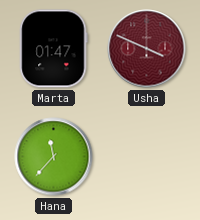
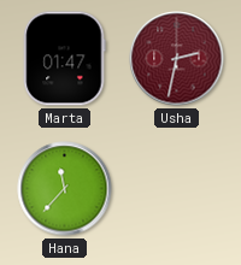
Usha: 3:49 -> 2:32 (177, 59)
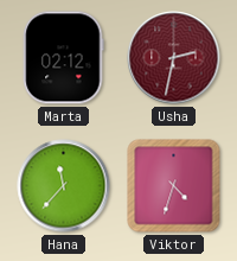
Marta: 01:47 -> 02:12 (64, 58)
Viktor: none -> 4:33 (174, 186)
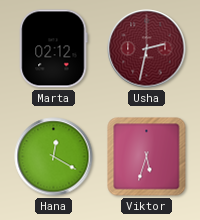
Hana: 11:37 -> 12:20 (54, 157)
Viktor: 4:33 -> 5:33 (147, 157)
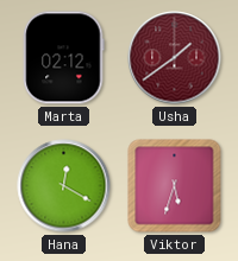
Usha: 2:32 -> 1:39 (175, 58)
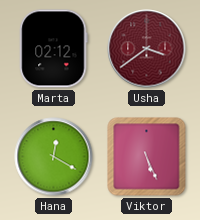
Usha: 1:39 -> 3:39 (147, 49)
Viktor: 5:33 -> 5:26 (147, 157)
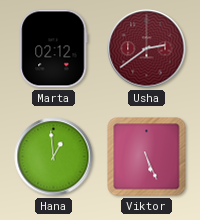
Usha: 3:39 -> 2:39 (147, 49)
Hana: 12:20 -> 12:59 (54, 157)
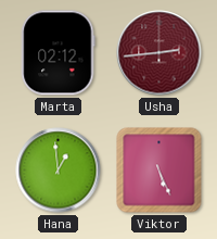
Usha: 2:39 -> 2:44 (159, 53)
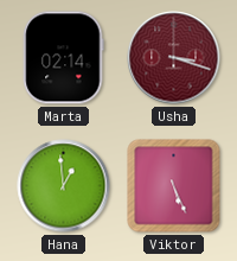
Marta: 02:12 -> 02:14 (64, 58)
Usha: 2:44 -> 3:18 (174, 58)
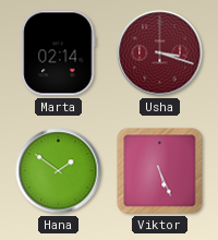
Hana: 12:59 -> 1:51 (59, 171)
